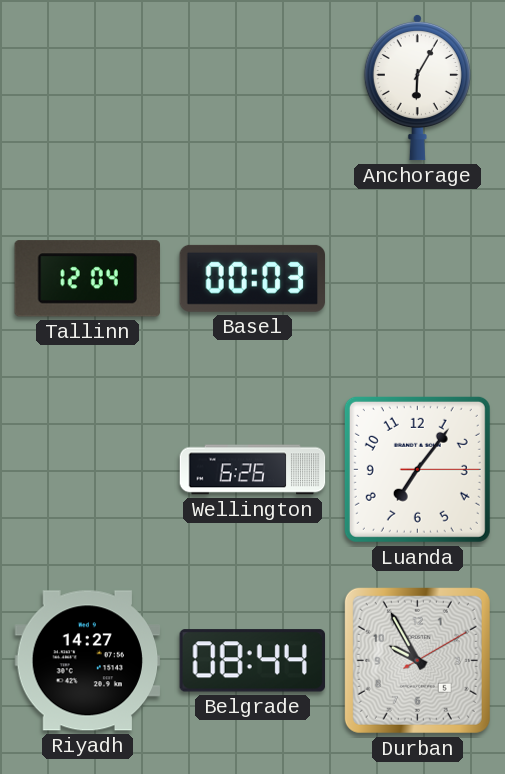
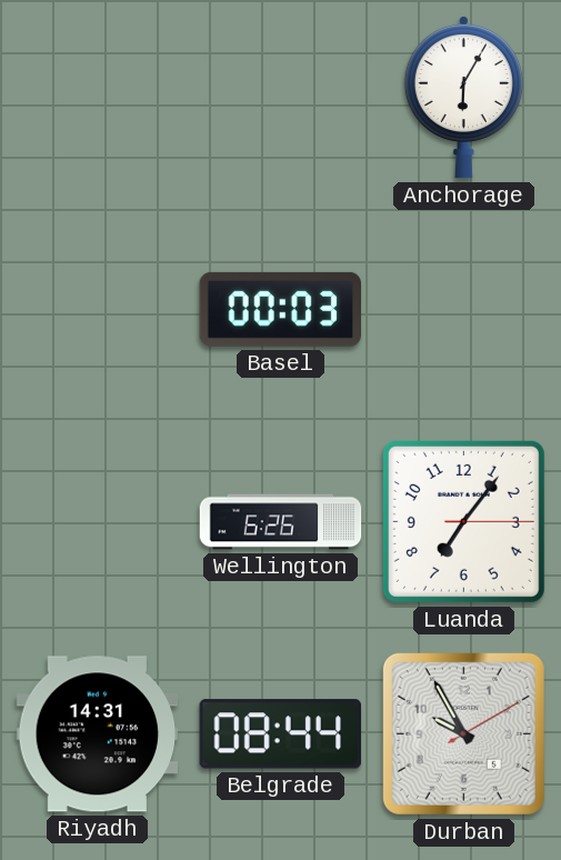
Tallinn: 12:04 -> none (87, 279)
Riyadh: 14:27 -> 14:31 (98, 734)
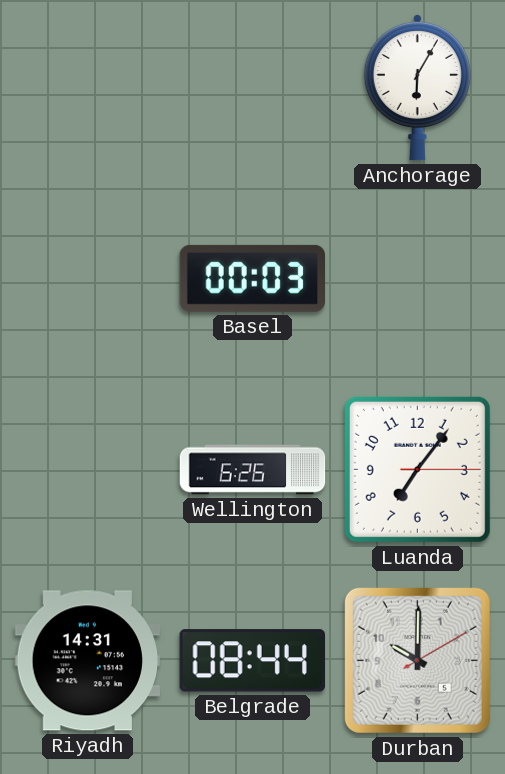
Durban: 9:55 -> 10:00 (417, 660)
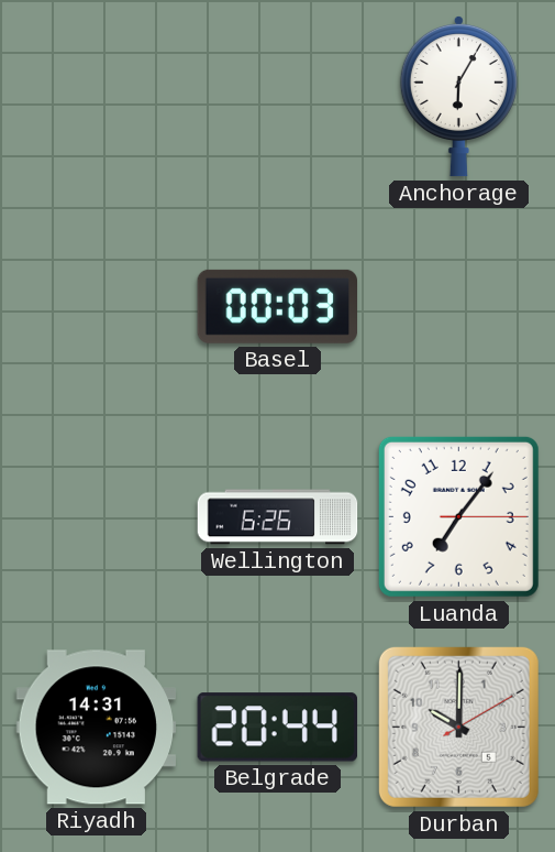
Belgrade: 08:44 -> 20:44 (277, 728)
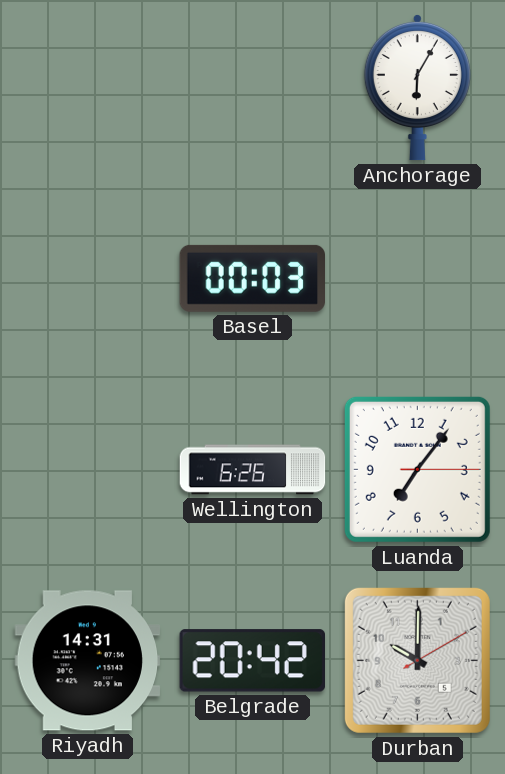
Belgrade: 20:44 -> 20:42 (252, 661)
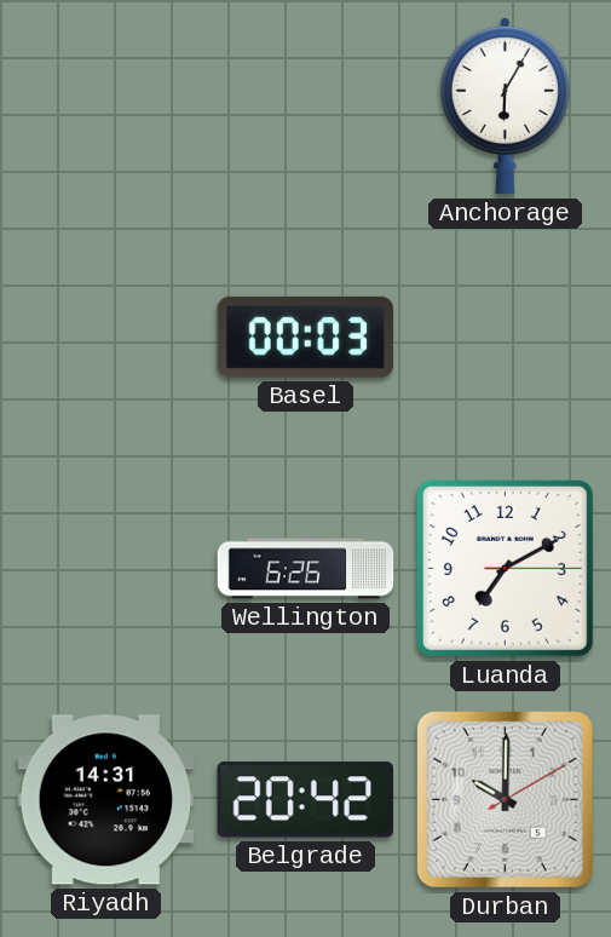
Luanda: 7:06 -> 7:10 (505, 568)
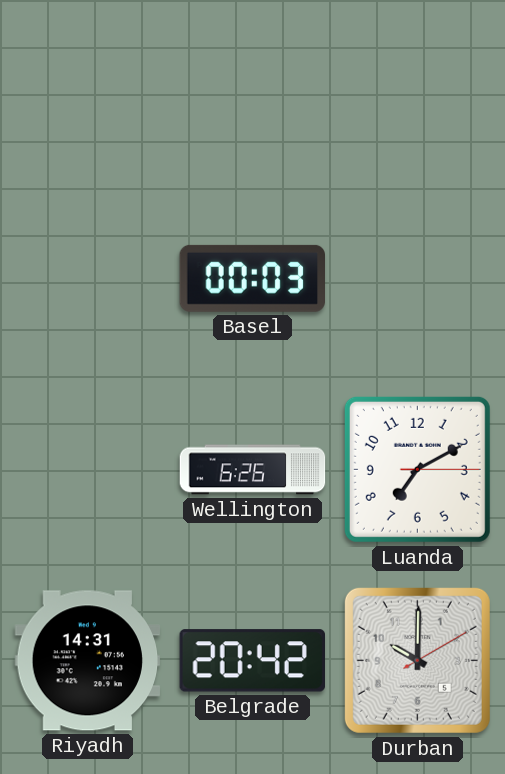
Anchorage: 6:05 -> none (505, 105)
